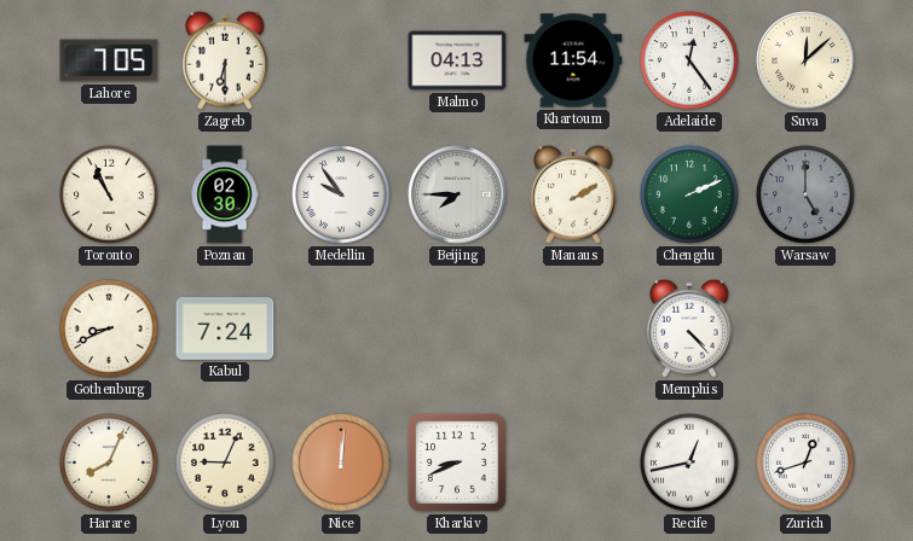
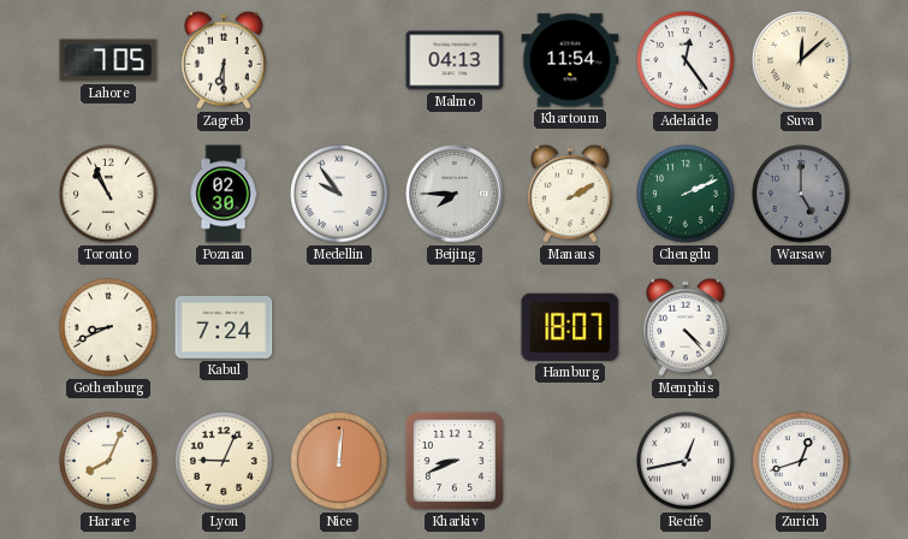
Hamburg: none -> 18:07 (570, 327)
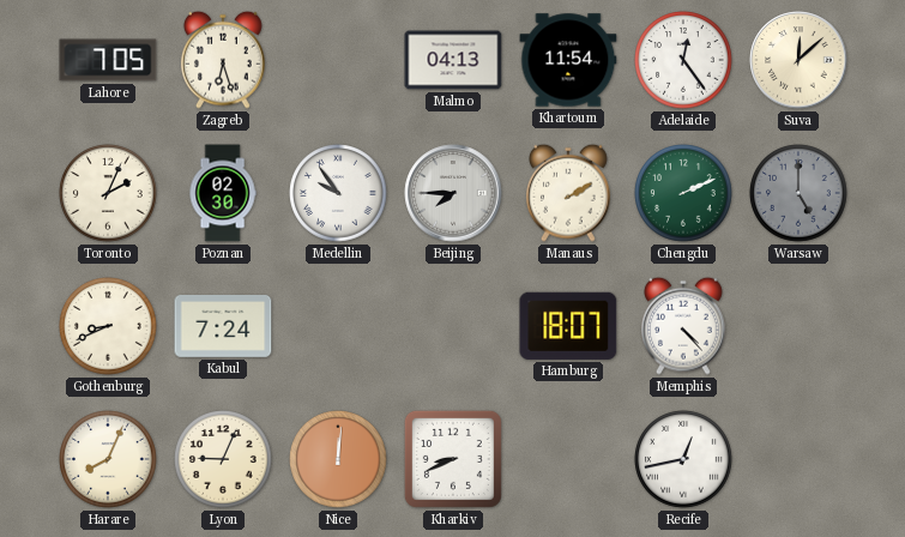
Zagreb: 6:30 -> 6:27 (224, 60)
Toronto: 10:56 -> 2:04 (108, 193)
Zurich: 12:42 -> none (801, 461)
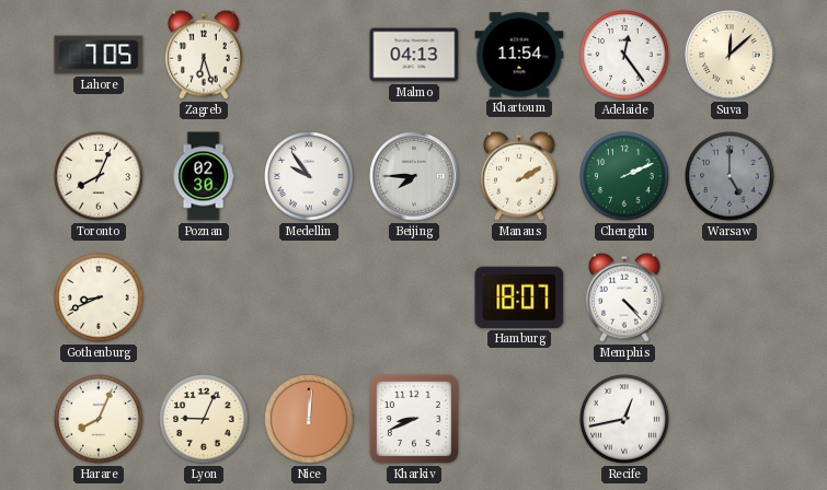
Toronto: 2:04 -> 8:04 (99, 176)
Kabul: 7:24 -> none (223, 327)
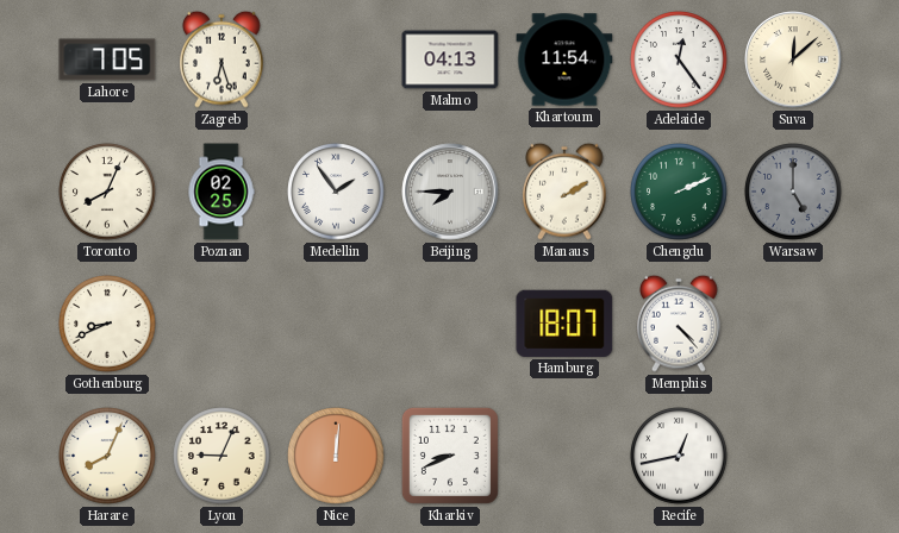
Poznan: 02:30 -> 02:25 (221, 192)
Medellin: 9:54 -> 1:54 (336, 192)
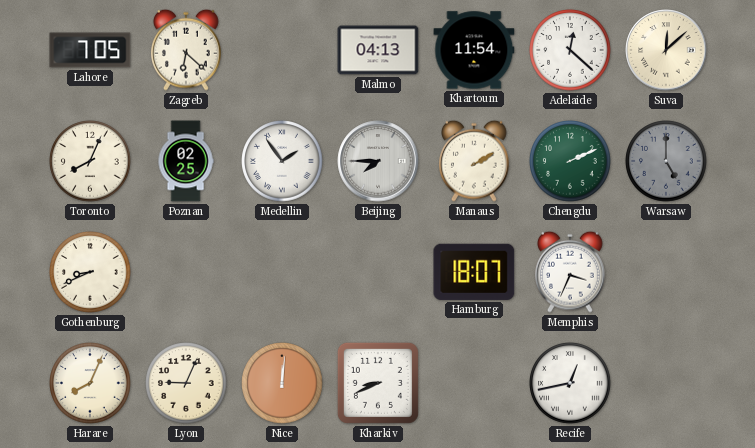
Zagreb: 6:27 -> 6:22 (187, 50)
Adelaide: 12:24 -> 12:22 (570, 50)
Memphis: 4:23 -> 3:34 (571, 272)
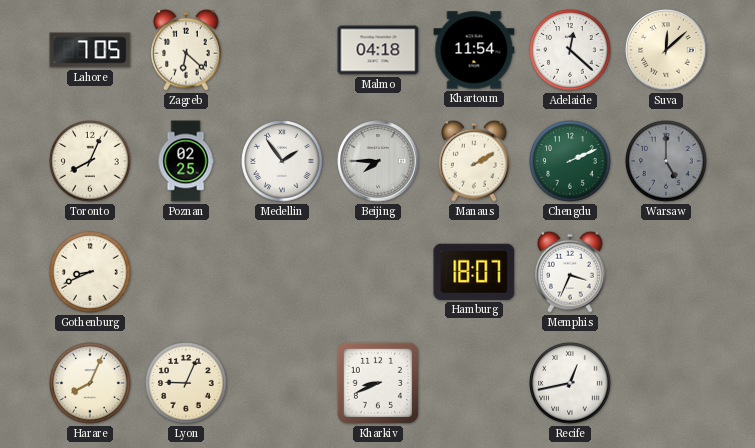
Malmo: 04:13 -> 04:18 (378, 50)
Nice: 12:01 -> none (282, 383)
